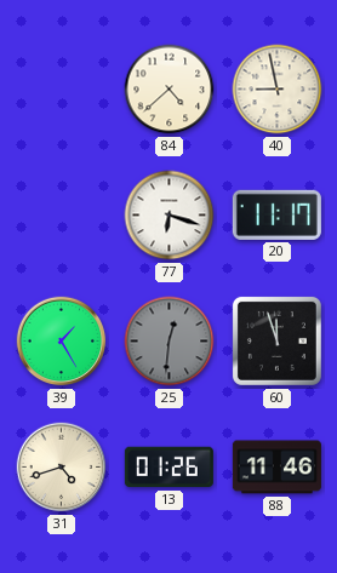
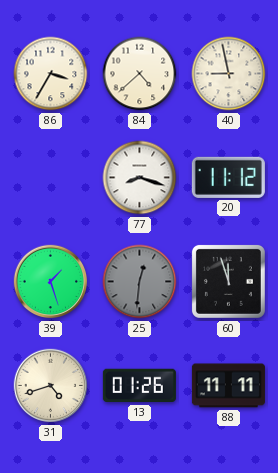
86: none -> 3:35 (51, 74)
77: 6:18 -> 8:18 (140, 178)
20: 11:17 -> 11:12 (228, 177)
39: 1:25 -> 1:27 (51, 282)
88: 11:46 -> 11:11 (228, 386)
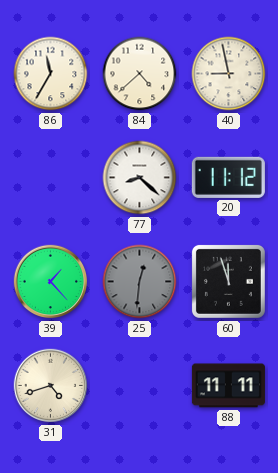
86: 3:35 -> 11:35 (51, 74)
77: 8:18 -> 8:22 (140, 178)
39: 1:27 -> 1:23 (51, 282)
13: 01:26 -> none (139, 386)
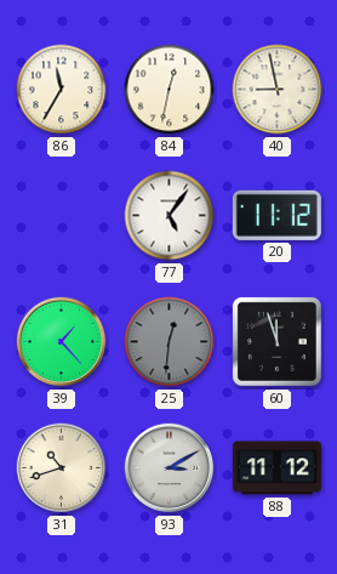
84: 4:38 -> 12:32 (170, 90)
77: 8:22 -> 5:06 (170, 216)
31: 4:42 -> 10:42 (62, 468)
93: none -> 3:10 (170, 468)
88: 11:11 -> 11:12 (276, 468)
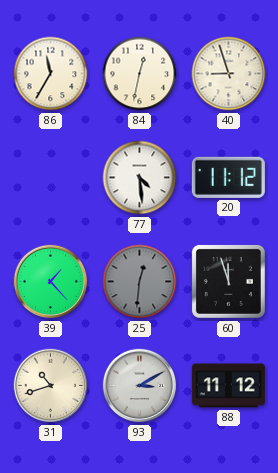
40: 8:58 -> 8:57 (229, 74)
77: 5:06 -> 4:29 (140, 178)
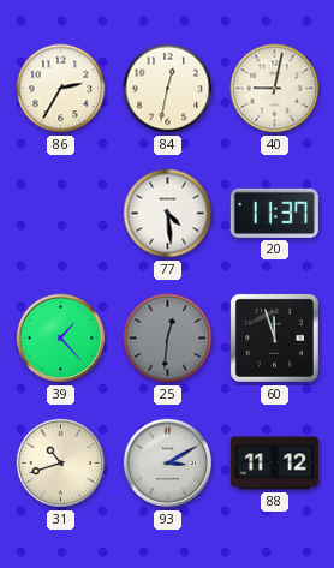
86: 11:35 -> 2:35 (61, 89)
40: 8:57 -> 9:02 (275, 89)
20: 11:12 -> 11:37 (274, 213)
